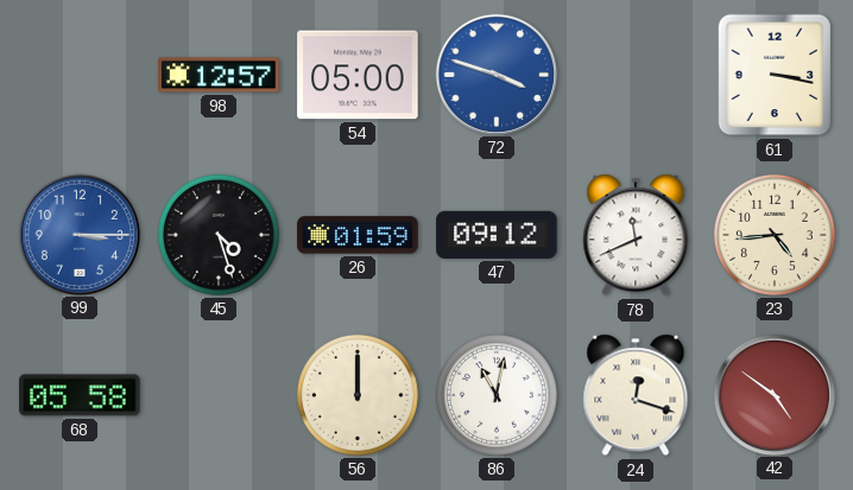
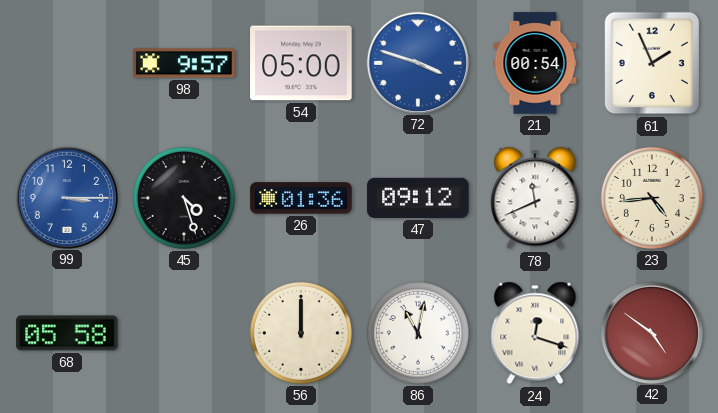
98: 12:57 -> 9:57 (184, 63)
21: none -> 00:54 (535, 63)
61: 3:17 -> 1:56 (652, 63)
26: 01:59 -> 01:36 (301, 198)
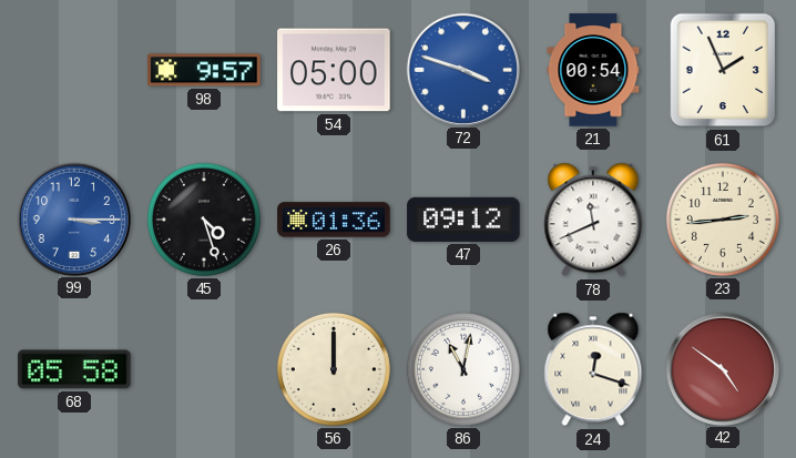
23: 4:44 -> 2:44 (723, 220)
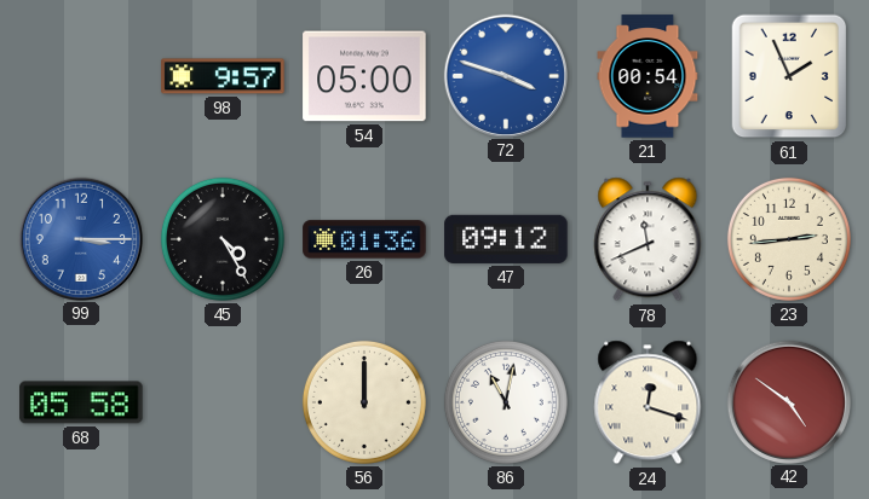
45: 4:27 -> 4:25 (223, 239)
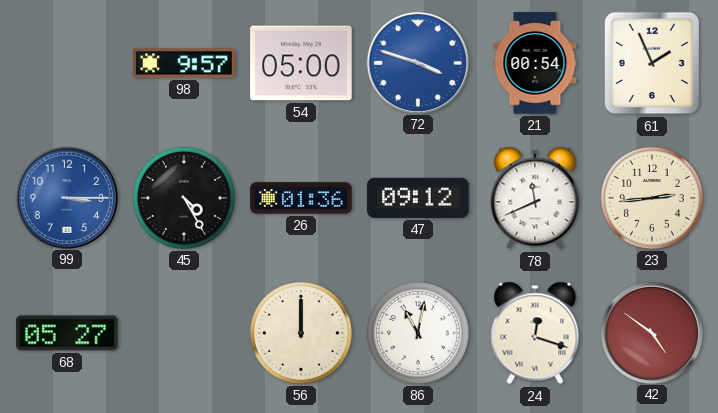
68: 05:58 -> 05:27 (67, 333)
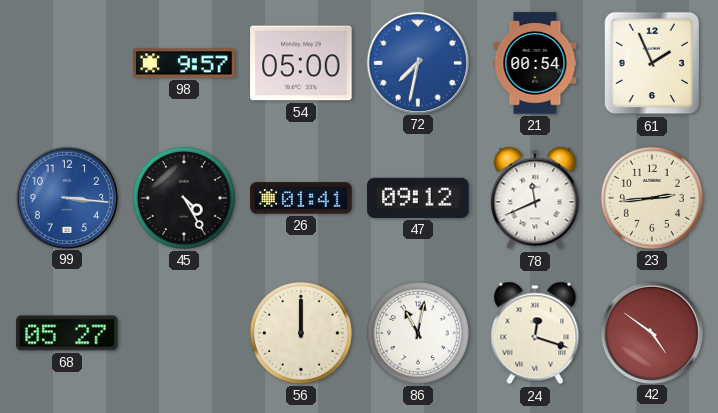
72: 3:48 -> 7:32 (417, 62)
99: 3:15 -> 3:16 (66, 197)
26: 01:36 -> 01:41 (301, 198)
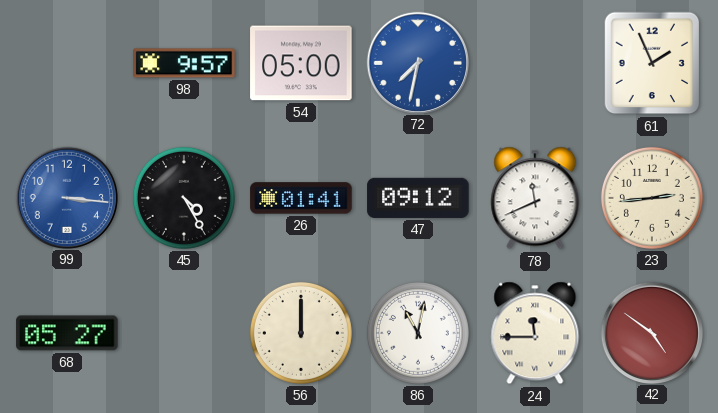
21: 00:54 -> none (535, 63)
24: 12:18 -> 11:45 (535, 333)
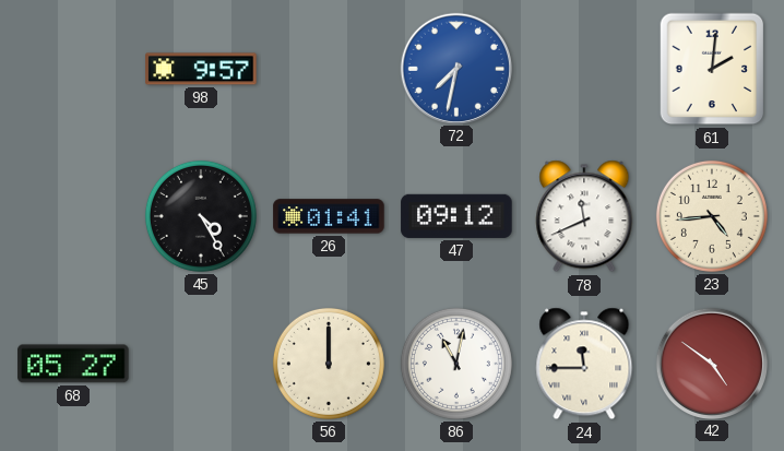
54: 05:00 -> none (301, 63)
61: 1:56 -> 2:01 (712, 69)
99: 3:16 -> none (66, 197)
23: 2:44 -> 4:44 (712, 216)
